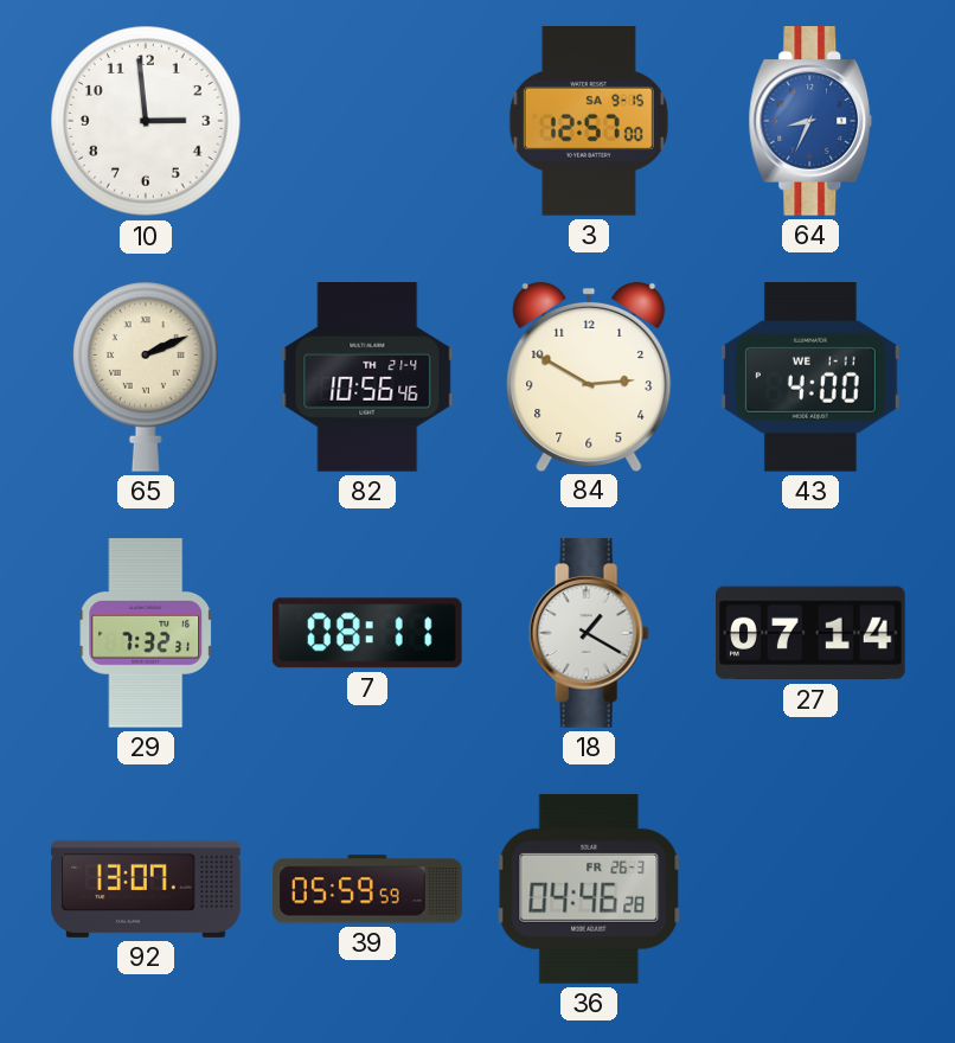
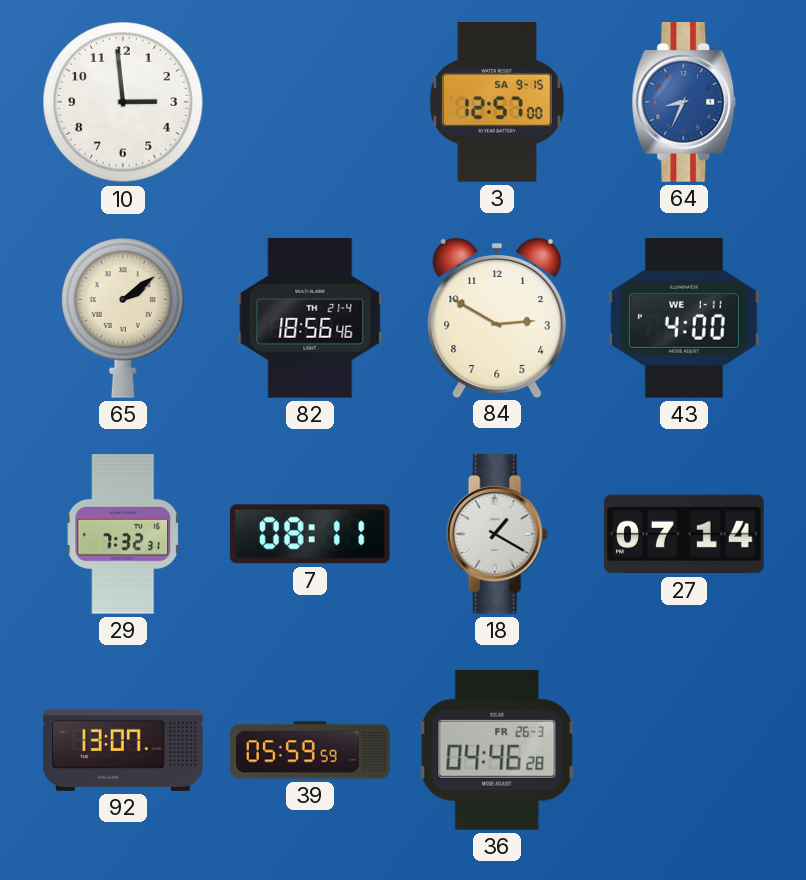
65: 2:11 -> 2:09 (123, 318)
82: 10:56 -> 18:56 (310, 318)
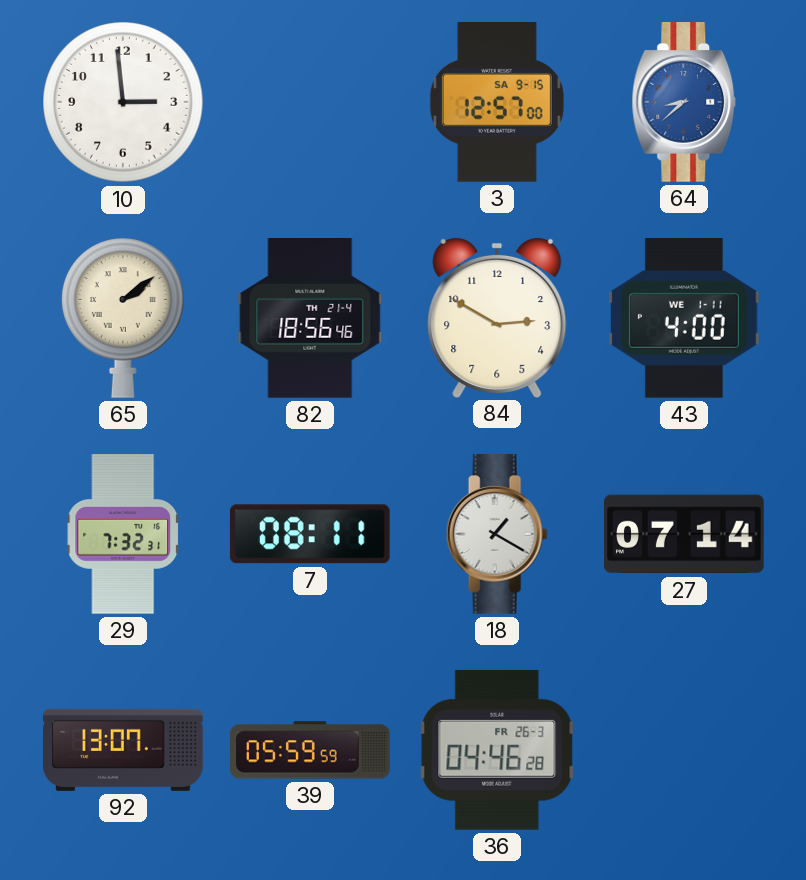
64: 8:34 -> 8:38 (684, 103)
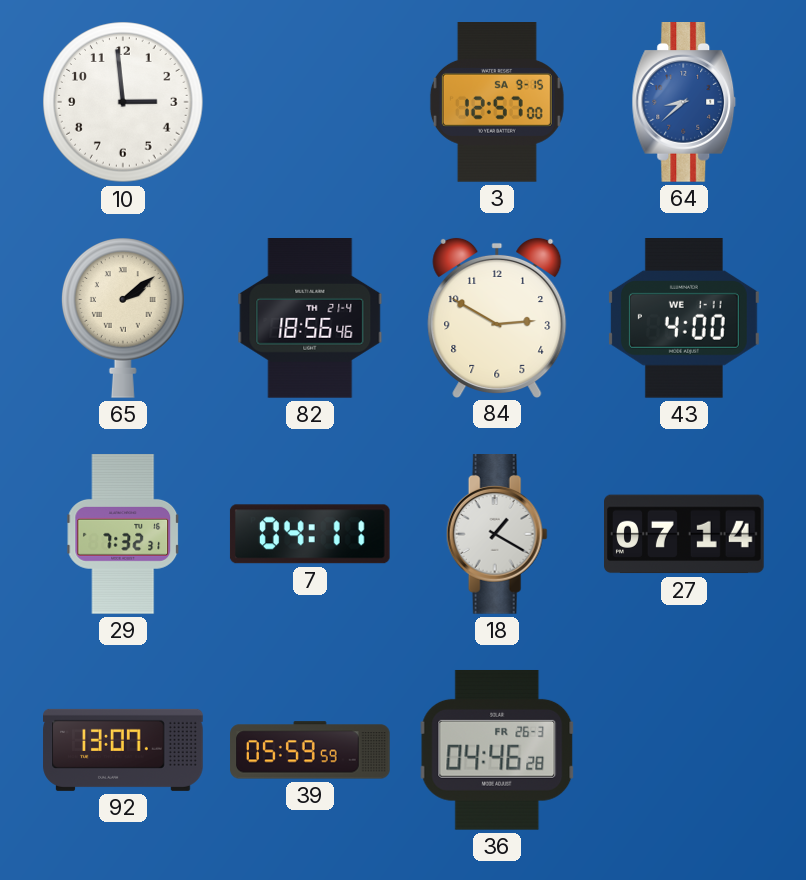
7: 08:11 -> 04:11 (310, 534)
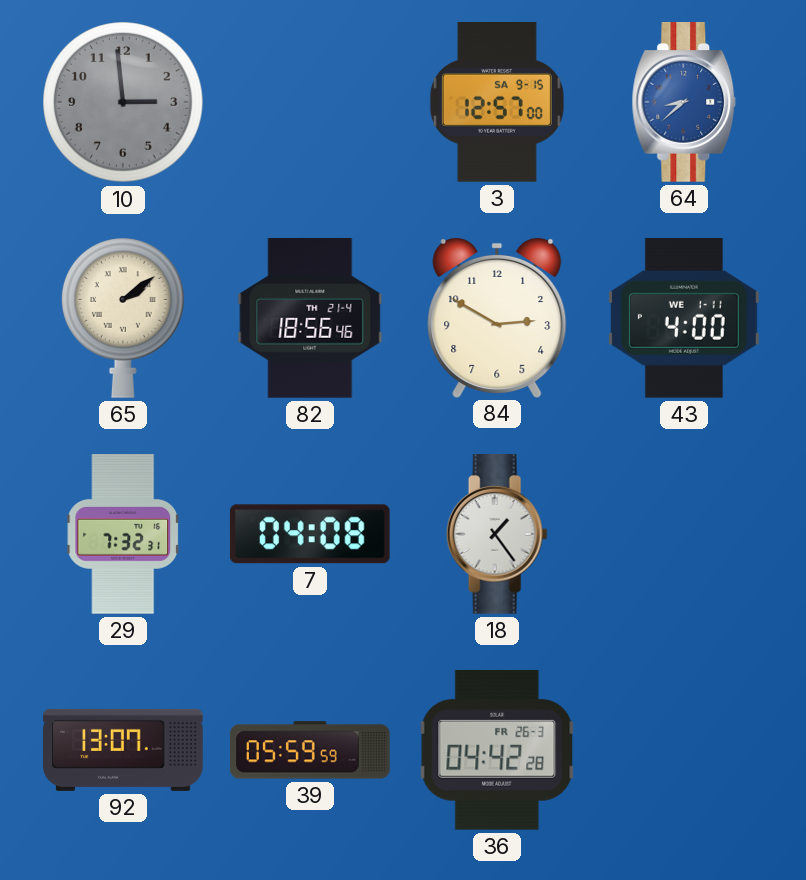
10 dial: white -> grey (123, 102)
7: 04:11 -> 04:08 (310, 534)
18: 1:20 -> 1:24 (497, 535)
27: 07:14 -> none (684, 534)
36: 04:46 -> 04:42 (497, 750)
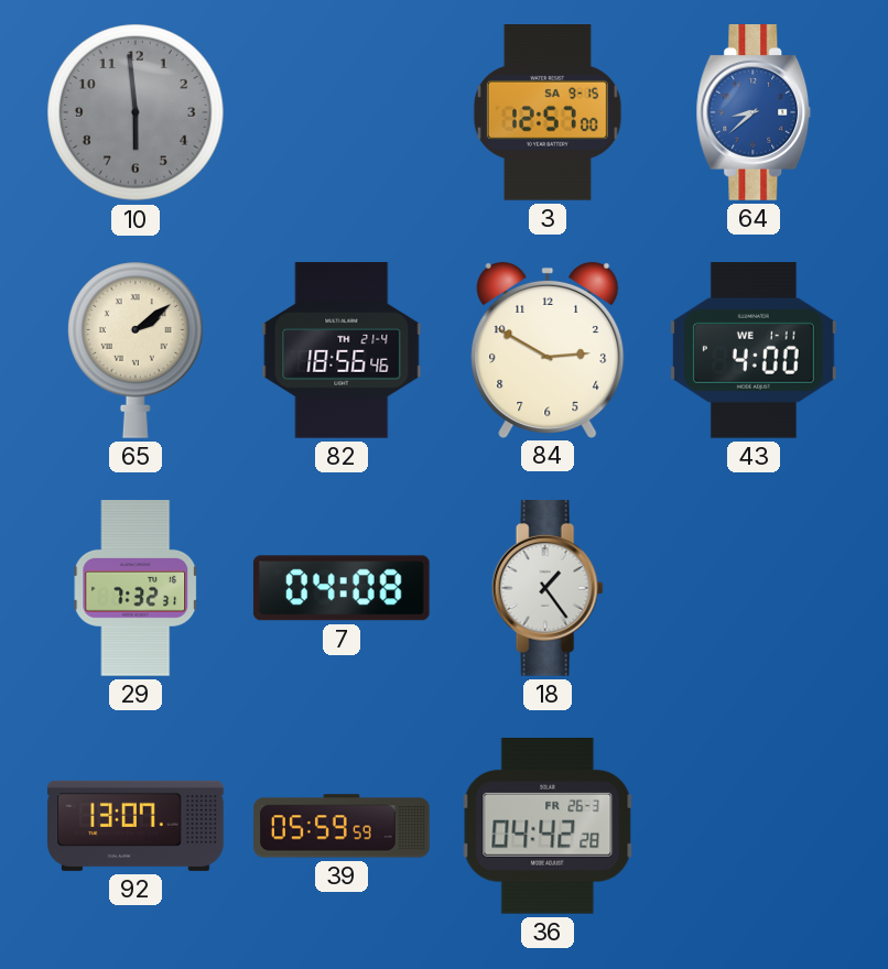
10: 2:59 -> 5:59 (136, 112)
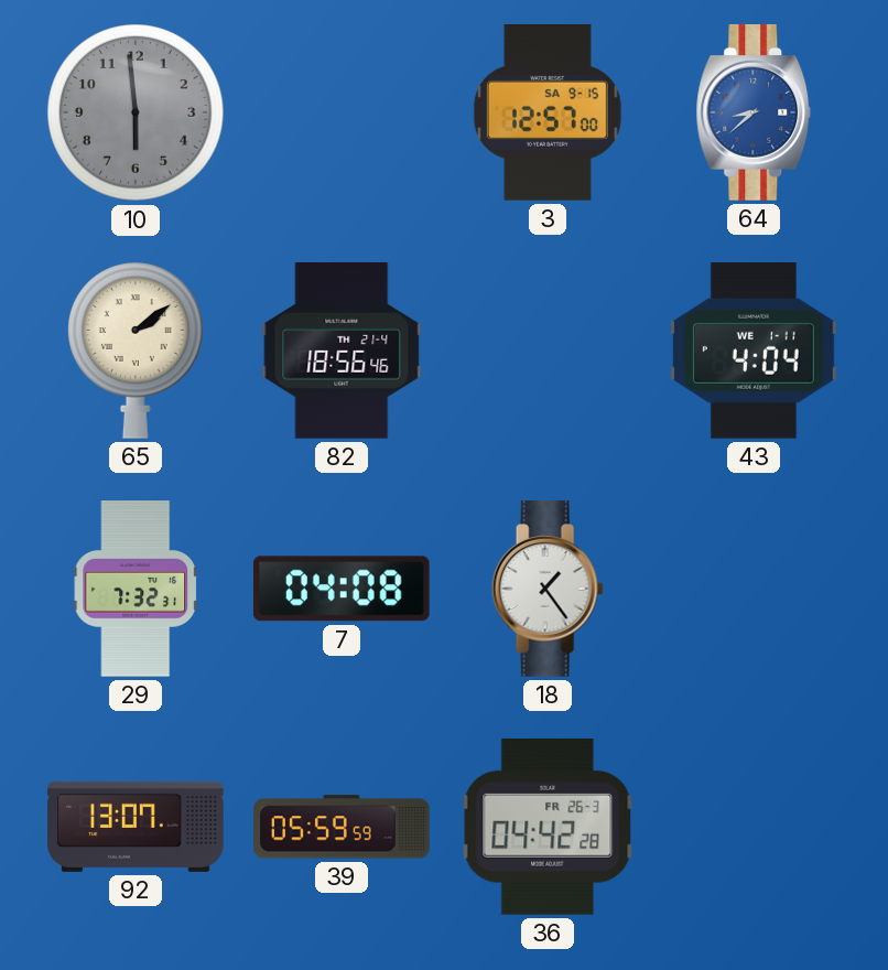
84: 2:50 -> none (548, 349)
43: 4:00 -> 4:04 (754, 352)
